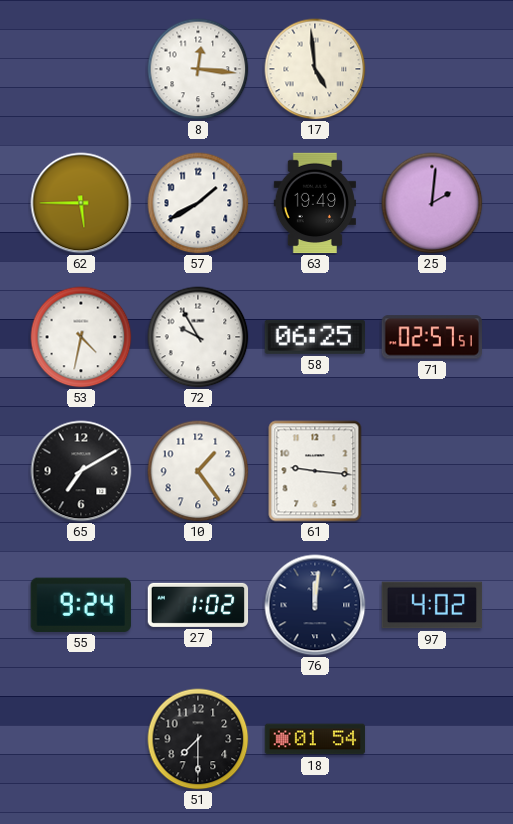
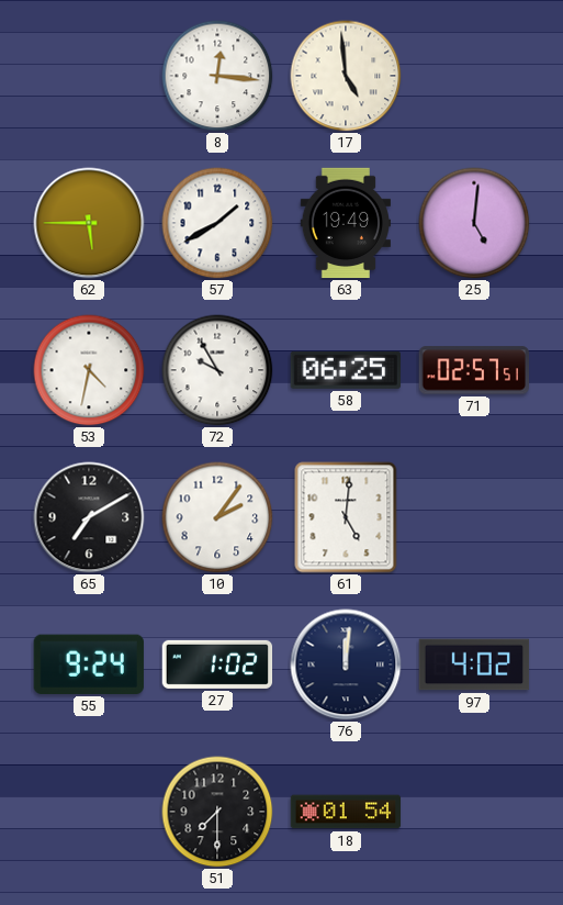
25: 2:01 -> 5:01 (474, 223)
10: 1:24 -> 2:06 (217, 517)
61: 9:16 -> 5:01 (346, 517)
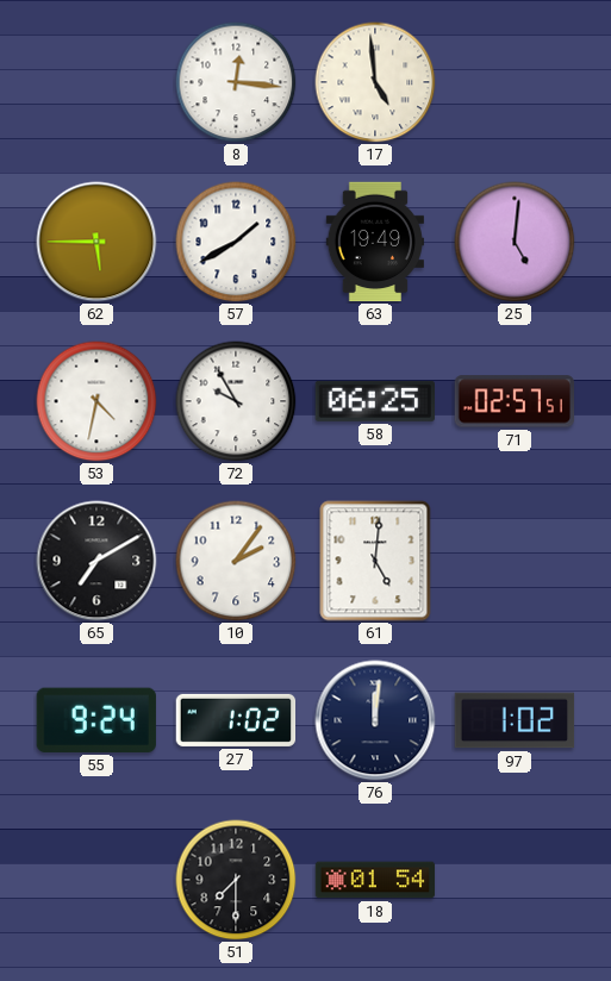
97: 4:02 -> 1:02 (515, 720)
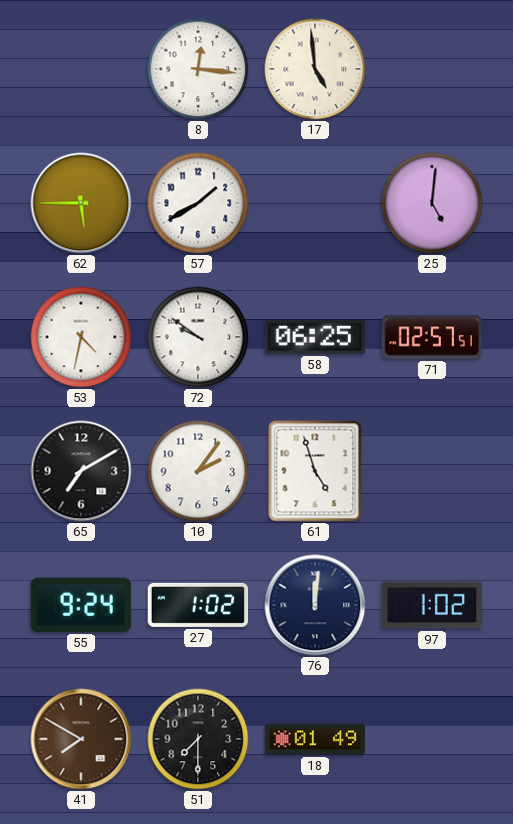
63: 19:49 -> none (375, 242)
72: 9:55 -> 9:51 (198, 337)
61: 5:01 -> 4:57 (315, 471)
41: none -> 7:50 (81, 739)
18: 01:54 -> 01:49 (315, 739)
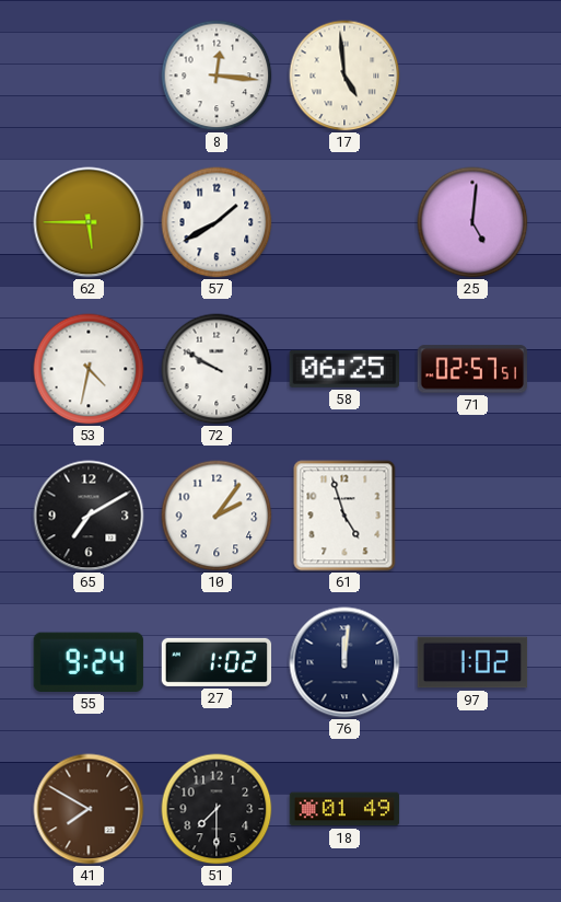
72: 9:51 -> 9:50 (217, 369)
